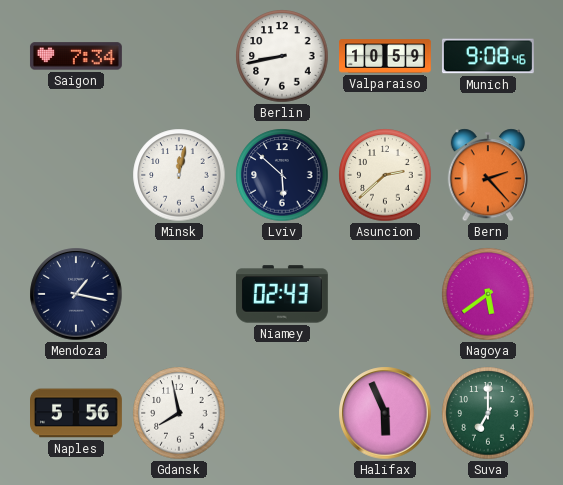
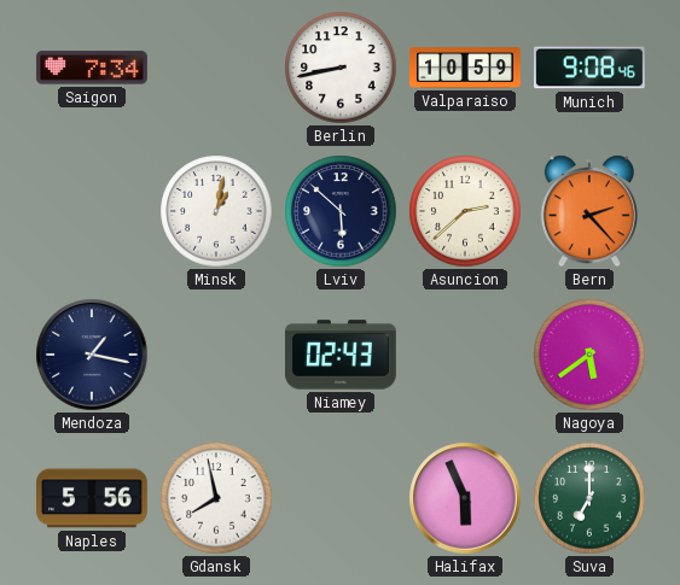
Minsk: 12:02 -> 1:02 (216, 211)
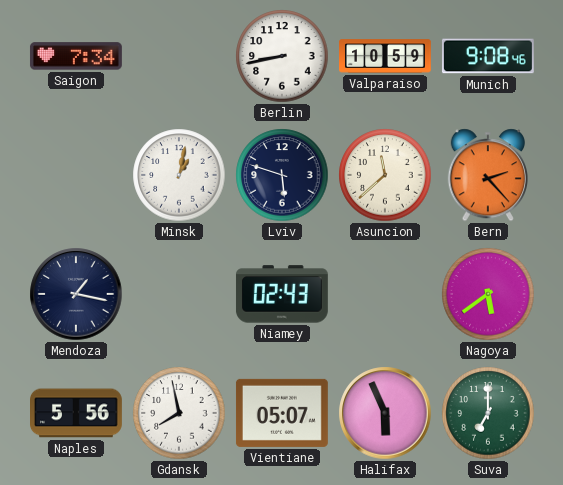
Lviv: 5:52 -> 5:48 (282, 175)
Asuncion: 2:38 -> 11:38 (385, 175)
Vientiane: none -> 05:07 (282, 413)
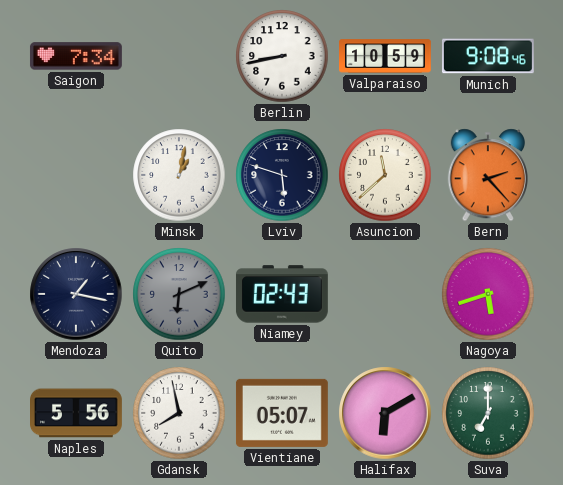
Quito: none -> 6:11 (179, 294)
Nagoya: 5:39 -> 5:42 (488, 294)
Halifax: 5:56 -> 6:10 (385, 413)
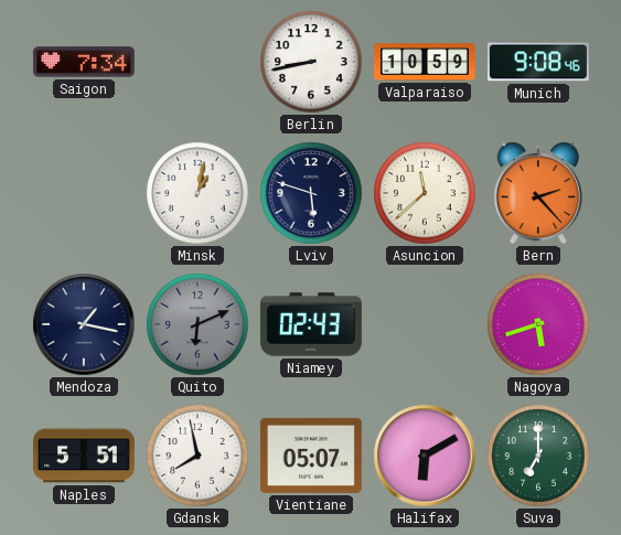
Naples: 5:56 -> 5:51 (85, 456)
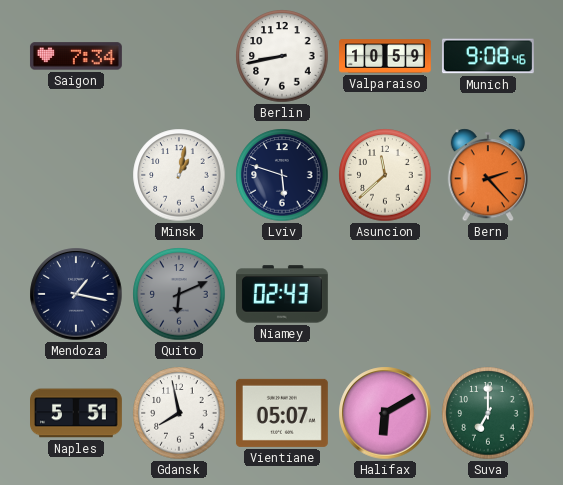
Nagoya: 5:42 -> none (538, 324)
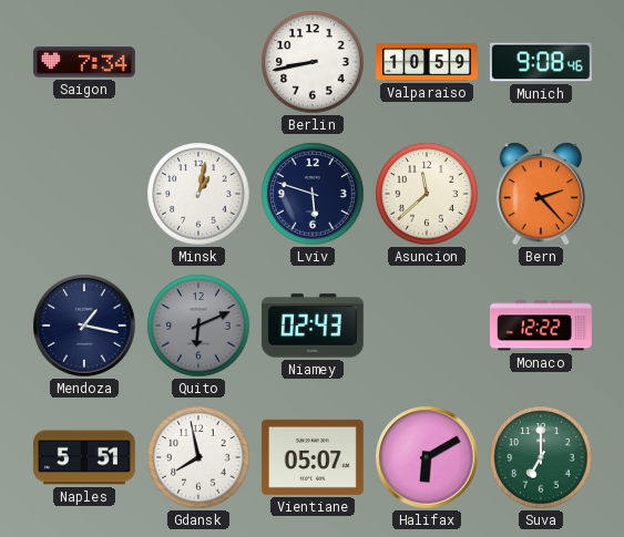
Monaco: none -> 12:22 (541, 326)
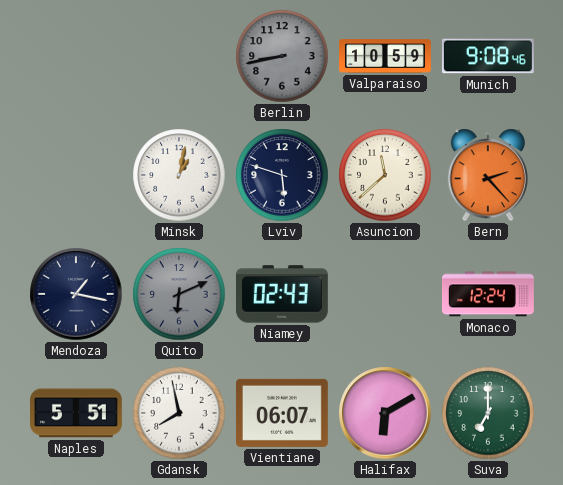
Saigon: 7:34 -> none (84, 62)
Berlin dial: white -> grey (282, 56)
Monaco: 12:22 -> 12:24 (488, 294)
Vientiane: 05:07 -> 06:07 (282, 413)
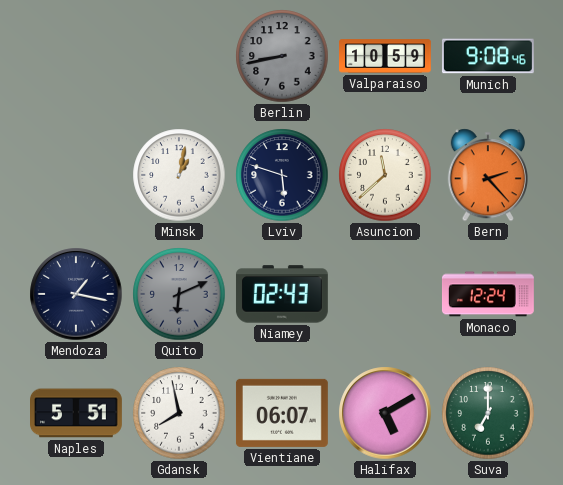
Halifax: 6:10 -> 5:10 (385, 413)
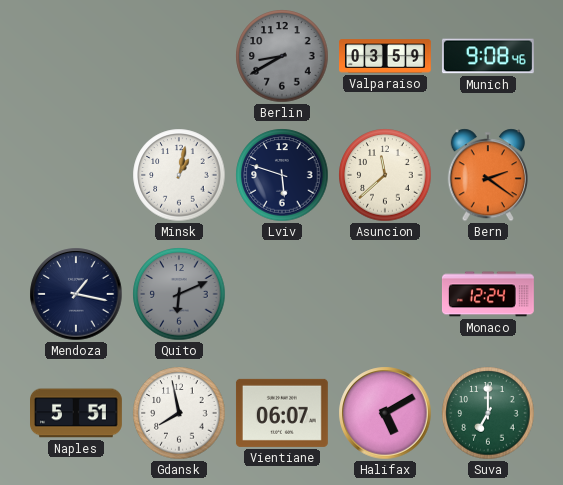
Berlin: 8:43 -> 8:40 (282, 56)
Valparaiso: 10:59 -> 03:59 (386, 56)
Bern: 2:23 -> 2:21 (488, 175)
Niamey: 02:43 -> none (282, 294)
